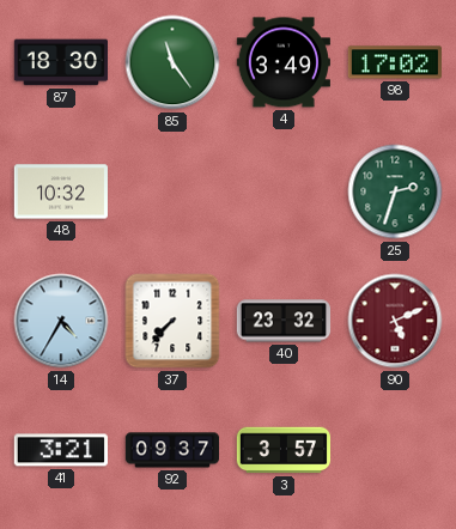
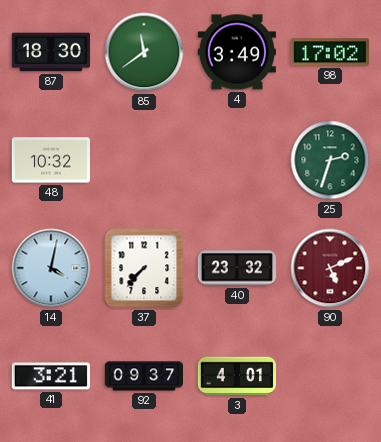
85: 11:24 -> 11:39 (144, 52)
14: 4:35 -> 4:02 (51, 268)
3: 3:57 -> 4:01 (236, 376)
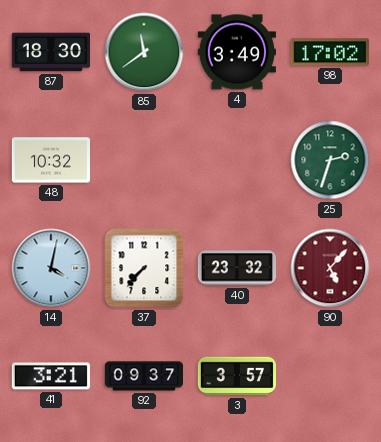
90: 5:11 -> 5:07 (330, 268)
3: 4:01 -> 3:57 (236, 376)
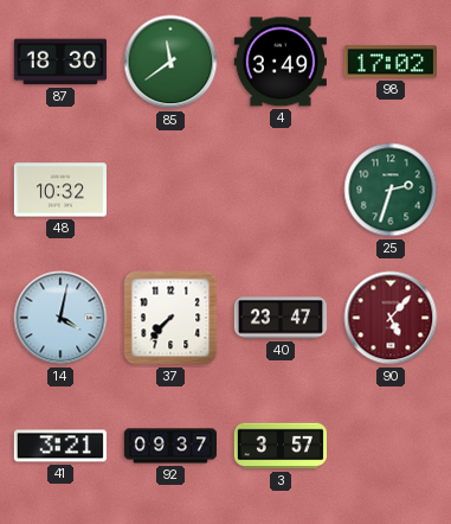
40: 23:32 -> 23:47 (279, 318)
